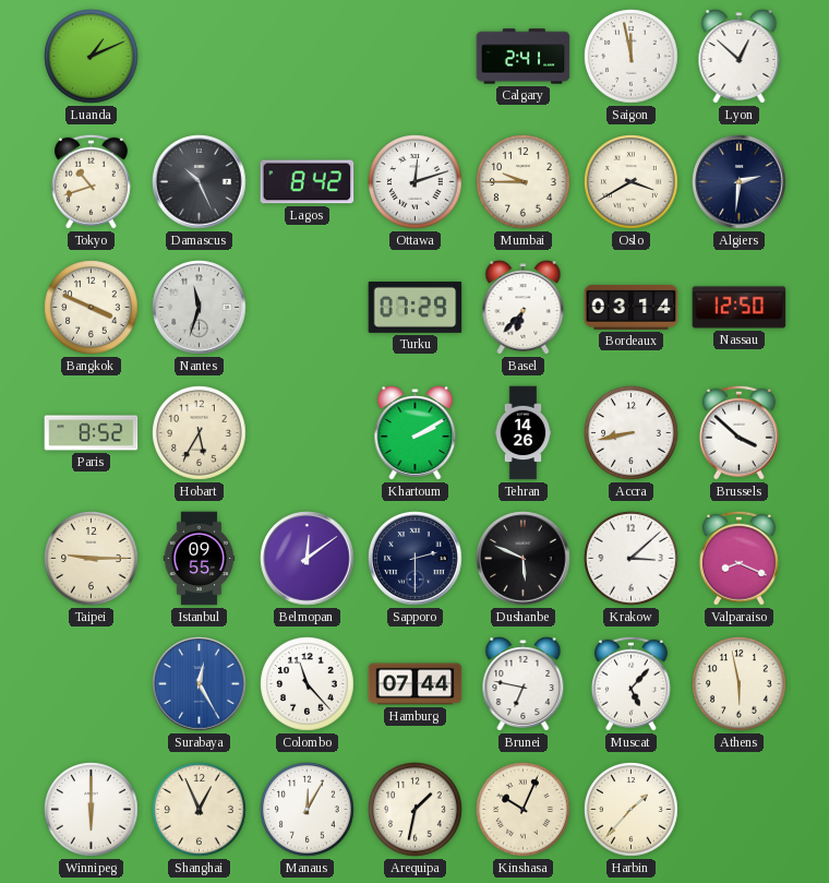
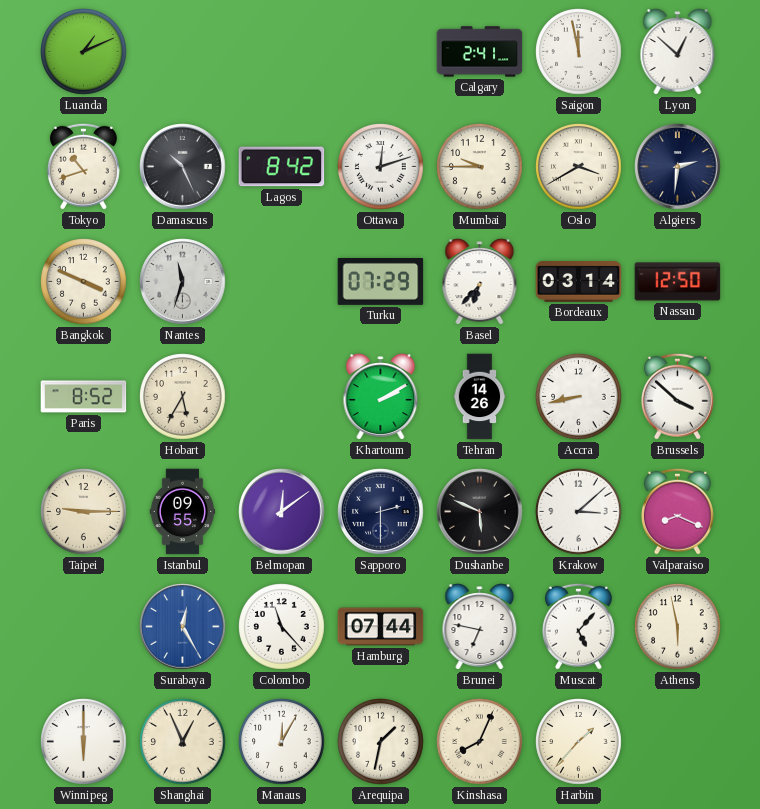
Kinshasa: 10:04 -> 8:04 (480, 742)
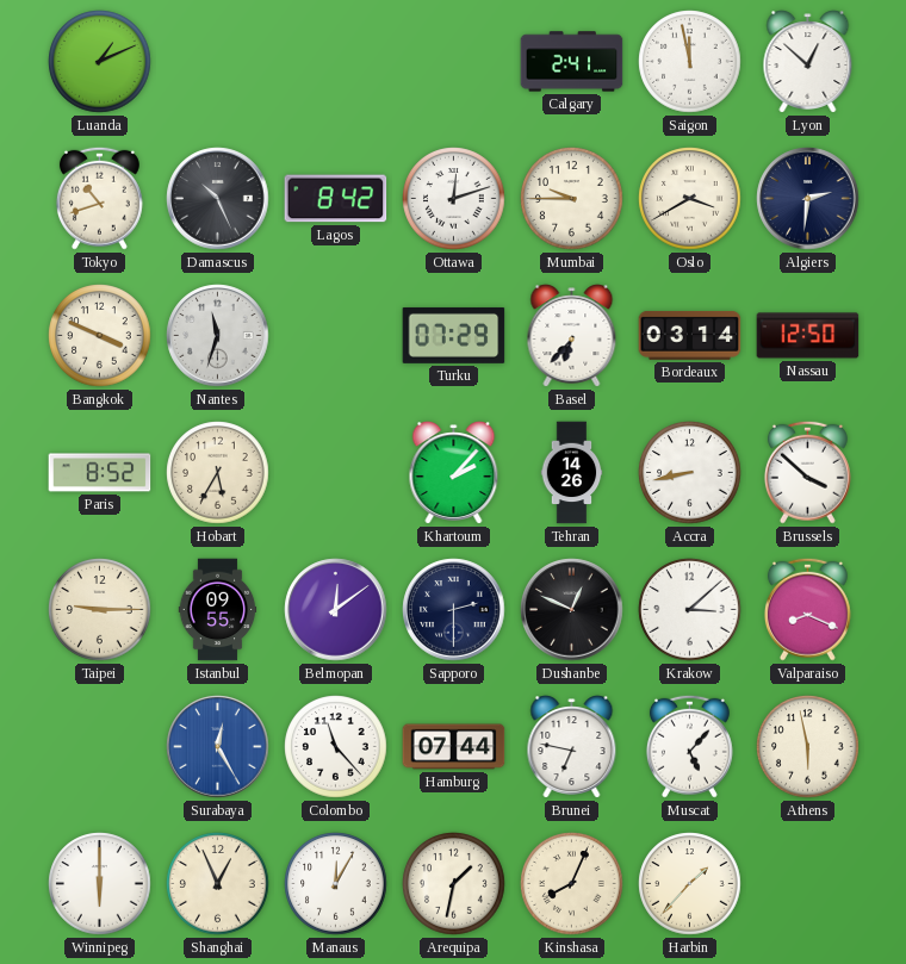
Khartoum: 2:10 -> 2:07 (454, 473)
Dushanbe: 5:49 -> 12:49 (572, 610)
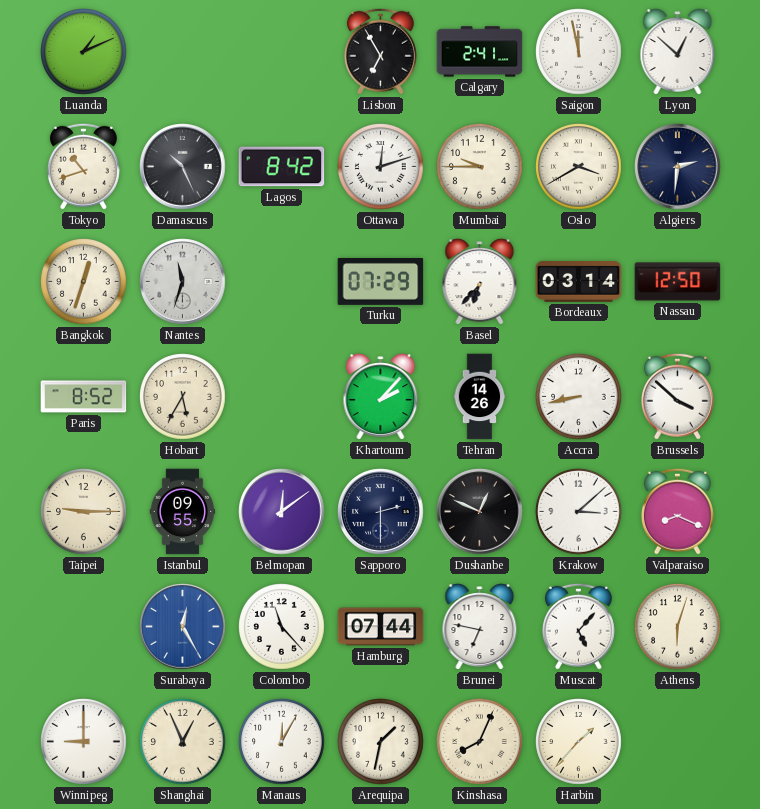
Lisbon: none -> 6:55 (380, 51)
Bangkok: 3:49 -> 12:33 (84, 282)
Athens: 5:58 -> 6:03 (678, 627)
Winnipeg: 6:00 -> 9:00 (84, 742)
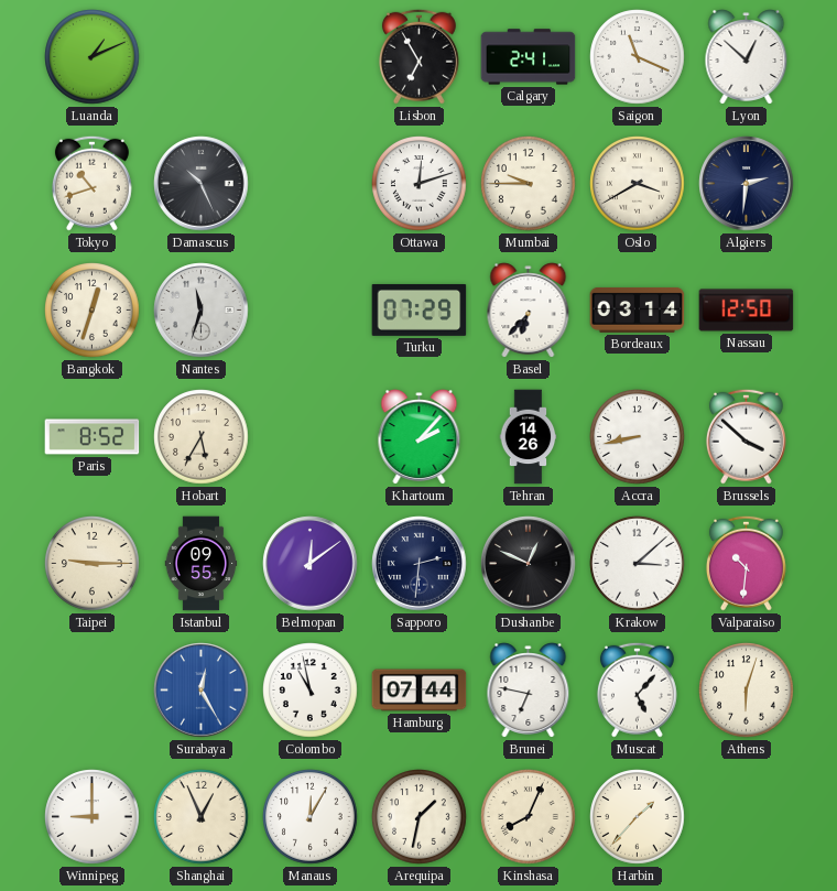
Saigon: 11:58 -> 11:19 (638, 57)
Lagos: 8:42 -> none (282, 167)
Sapporo: 2:30 -> 2:31 (420, 564)
Valparaiso: 8:19 -> 10:31 (746, 563)
Colombo: 11:23 -> 10:58 (311, 691)
